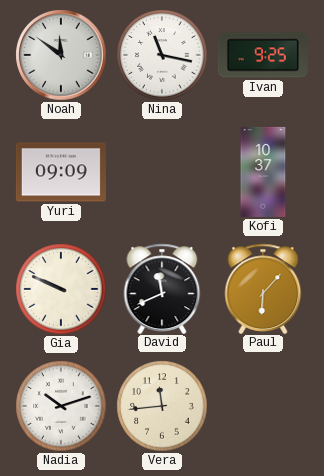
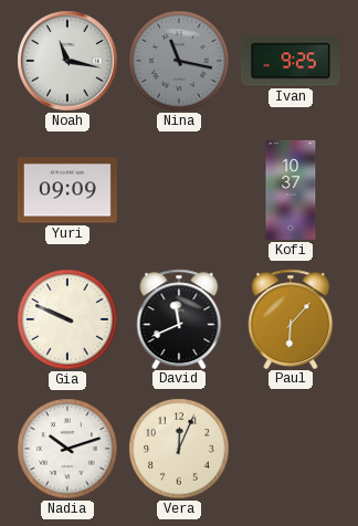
Noah: 11:51 -> 11:17 (67, 61)
Nina dial: white -> grey (179, 61)
Vera: 11:44 -> 12:04 (179, 449)
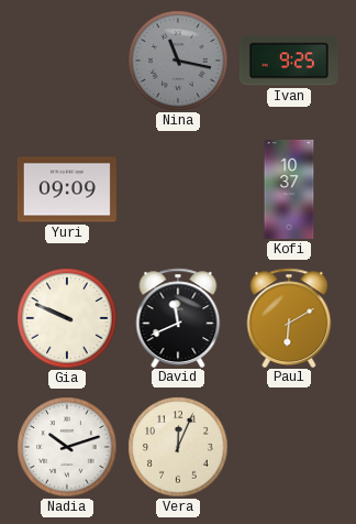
Noah: 11:17 -> none (67, 61)
Paul: 6:07 -> 6:10 (289, 317)
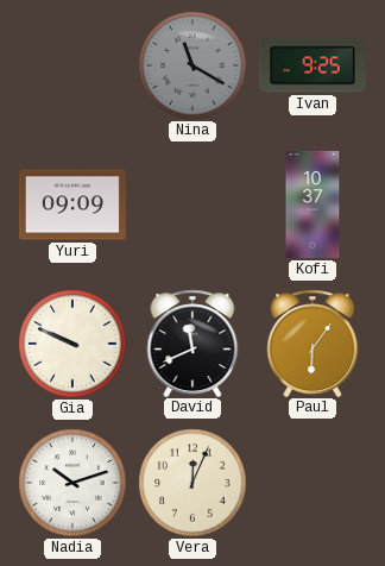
Nina: 11:17 -> 11:20 (192, 65)
Paul: 6:10 -> 6:06 (313, 342)
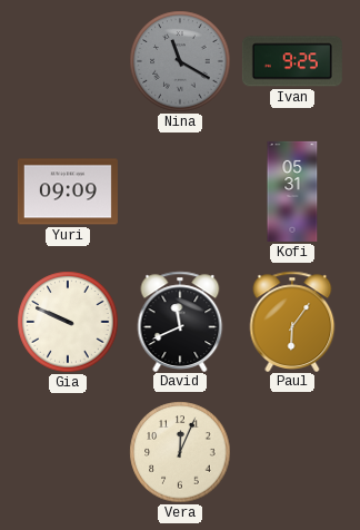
Kofi: 10:37 -> 05:31 (292, 192)
Nadia: 10:12 -> none (72, 483)
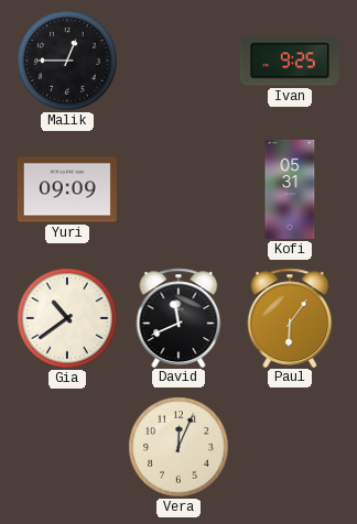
Malik: none -> 12:45 (67, 61)
Nina: 11:20 -> none (180, 61)
Gia: 9:49 -> 10:39 (67, 318)
